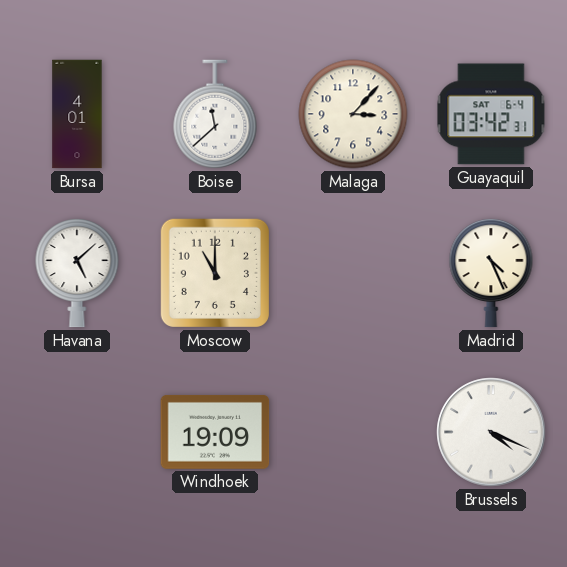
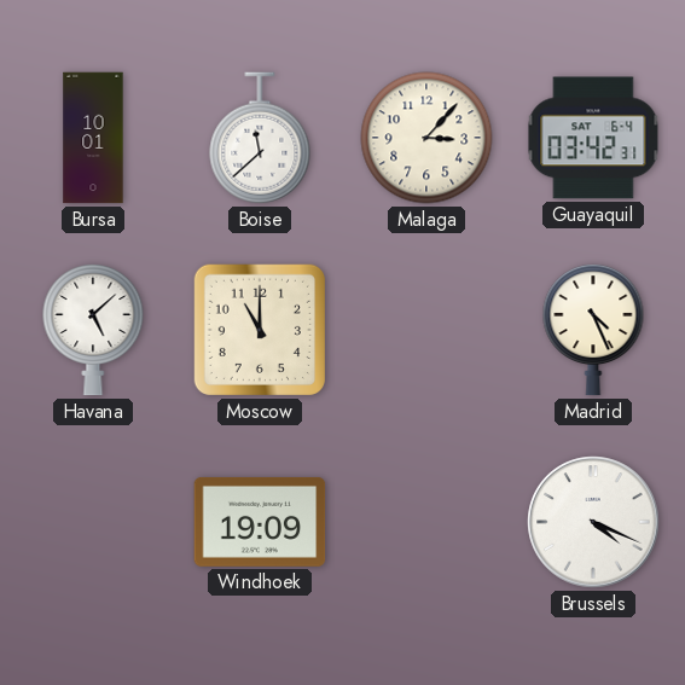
Bursa: 4:01 -> 10:01 (93, 138)
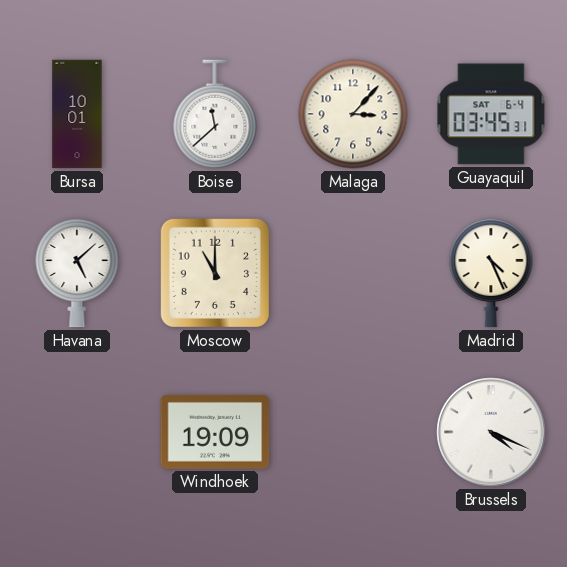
Guayaquil: 03:42 -> 03:45 (491, 114)
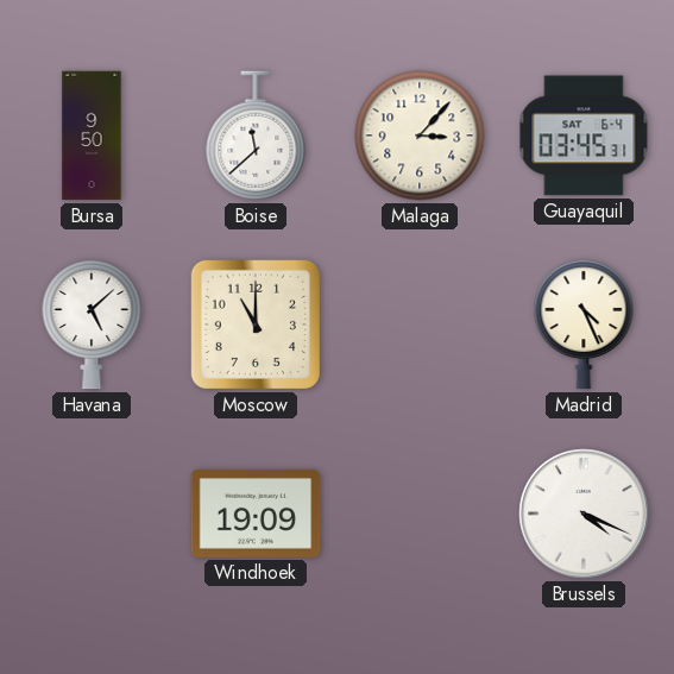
Bursa: 10:01 -> 9:50 (92, 136)
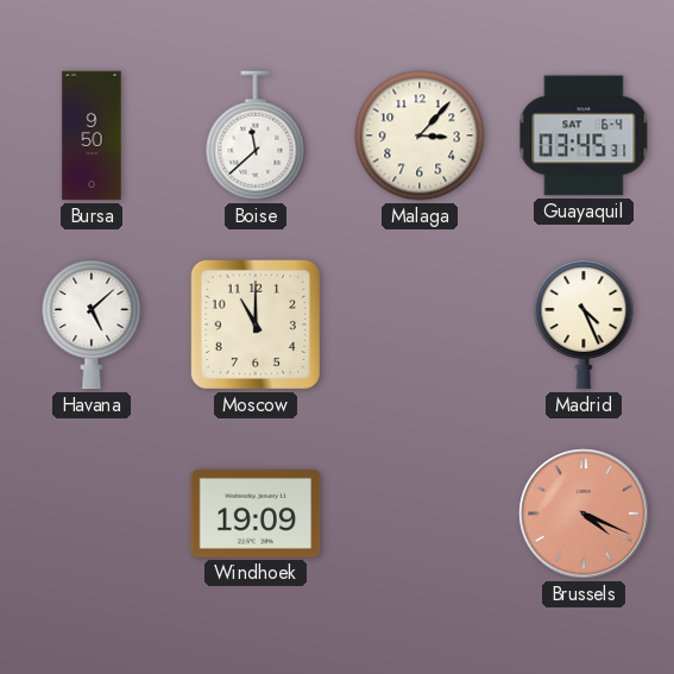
Brussels dial: white -> salmon (584, 514)
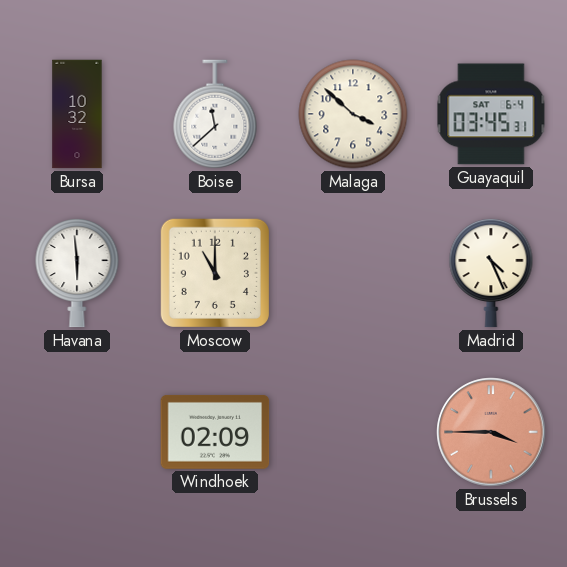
Bursa: 9:50 -> 10:32 (77, 114)
Malaga: 3:07 -> 3:52 (353, 114)
Havana: 5:08 -> 5:59 (77, 273)
Windhoek: 19:09 -> 02:09 (215, 432)
Brussels: 4:19 -> 3:45 (491, 432)
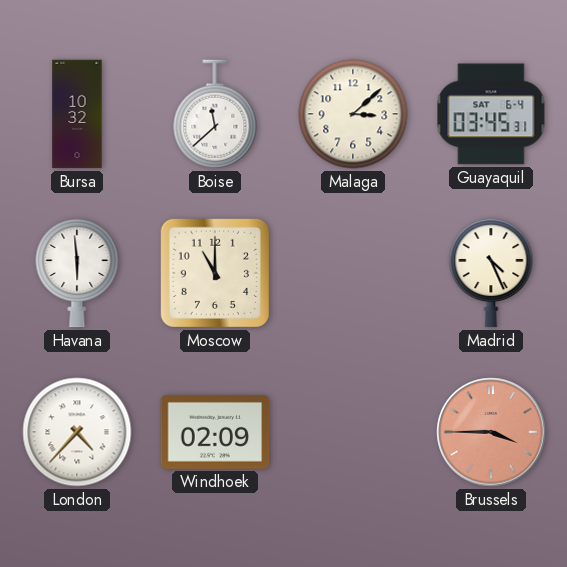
Malaga: 3:52 -> 3:08 (353, 114)
London: none -> 4:37 (77, 432)
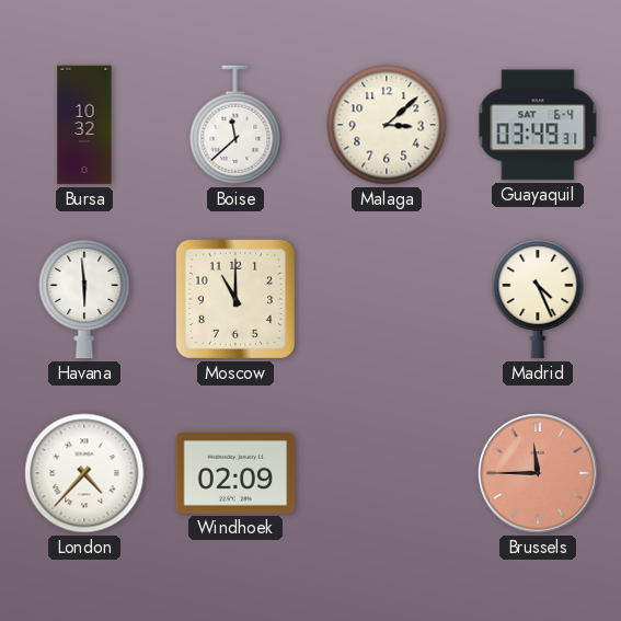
Guayaquil: 03:45 -> 03:49 (538, 125)
Brussels: 3:45 -> 11:45 (538, 473)
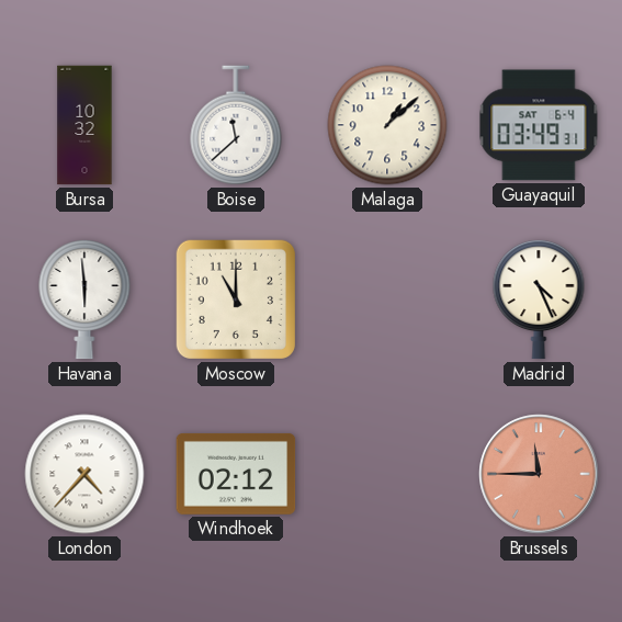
Malaga: 3:08 -> 1:08 (387, 125)
Windhoek: 02:09 -> 02:12 (236, 474)
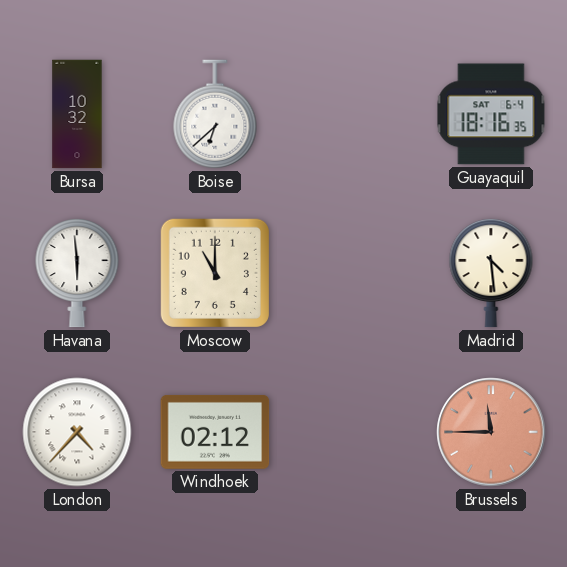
Boise: 11:38 -> 6:38 (215, 114)
Malaga: 1:08 -> none (387, 125)
Guayaquil: 03:49 -> 18:16 (491, 114)
Madrid: 4:26 -> 4:29 (491, 273)
